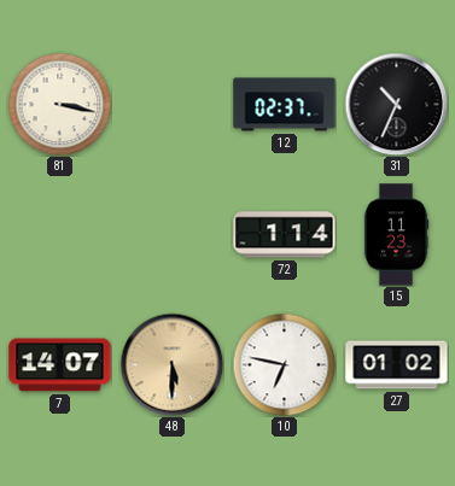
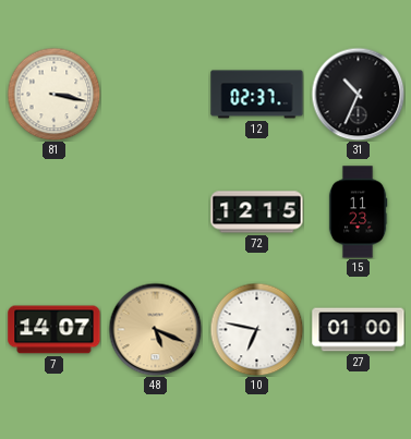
72: 1:14 -> 12:15 (257, 212)
48: 5:30 -> 5:19 (155, 329)
27: 01:02 -> 01:00 (359, 330)
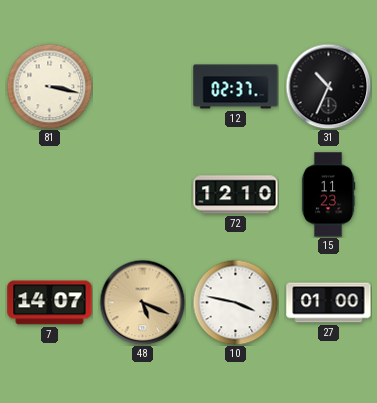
72: 12:15 -> 12:10 (236, 195)
10: 6:47 -> 3:47 (235, 302)
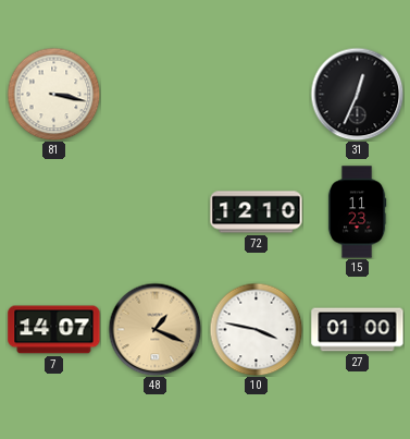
12: 02:37 -> none (236, 87)
31: 10:34 -> 12:34 (357, 94)
48: 5:19 -> 1:19 (154, 329)
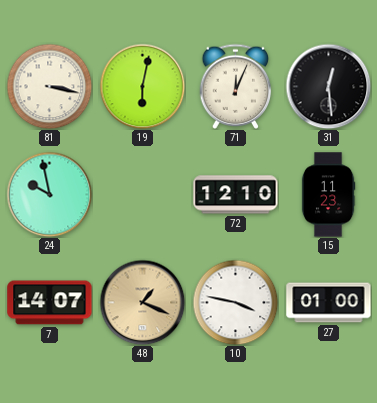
19: none -> 6:02 (142, 86)
71: none -> 12:04 (236, 86)
31: 12:34 -> 12:29 (328, 86)
24: none -> 9:58 (49, 194)
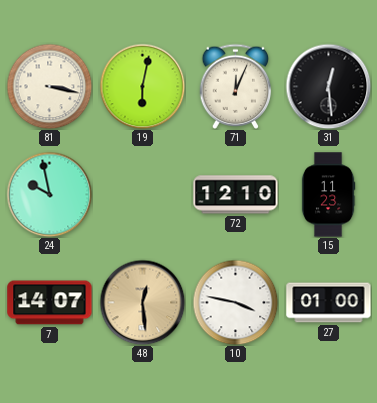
48: 1:19 -> 12:29 (142, 302)
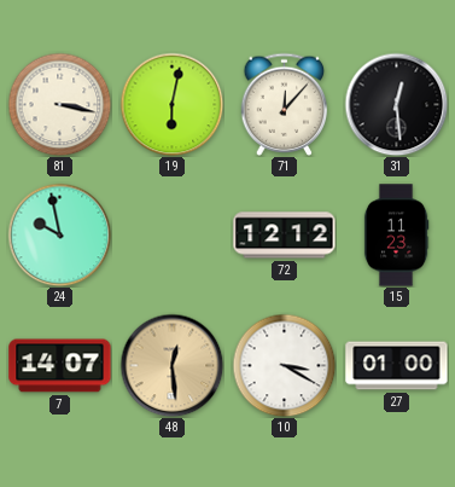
71: 12:04 -> 12:07 (285, 104)
72: 12:10 -> 12:12 (285, 236)
10: 3:47 -> 3:20 (284, 365)
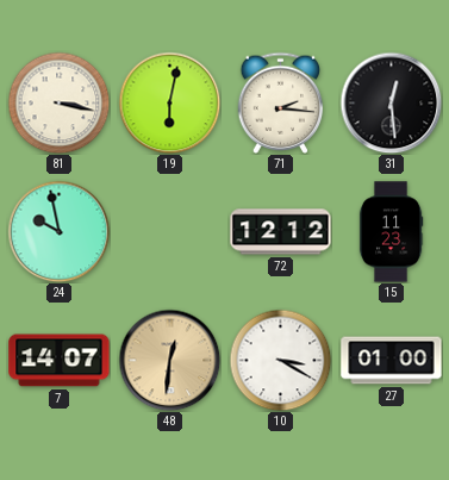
71: 12:07 -> 2:16 (281, 102)
48: 12:29 -> 12:31 (169, 360)
